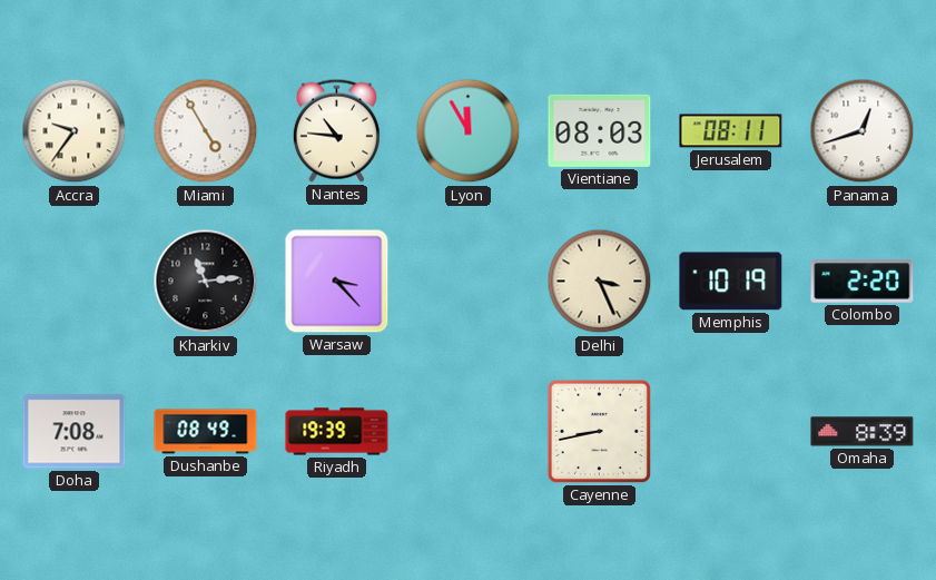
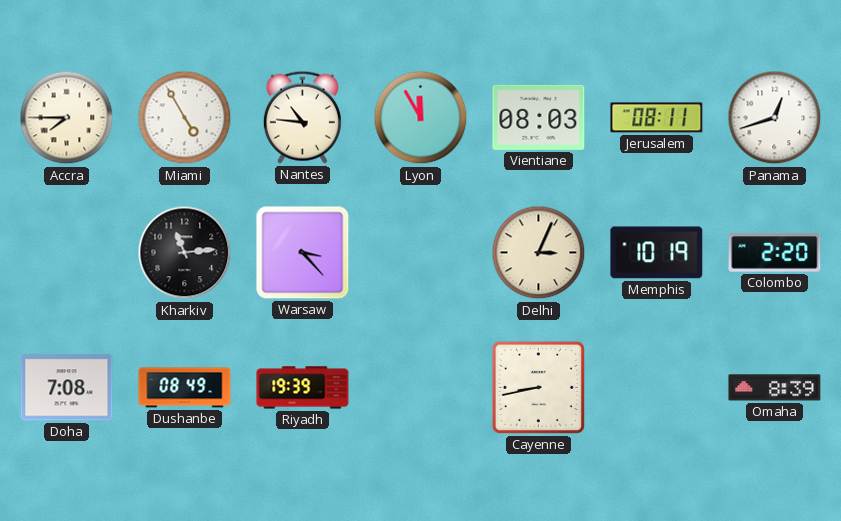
Accra: 9:36 -> 7:45 (67, 118)
Delhi: 3:26 -> 3:04 (539, 253)
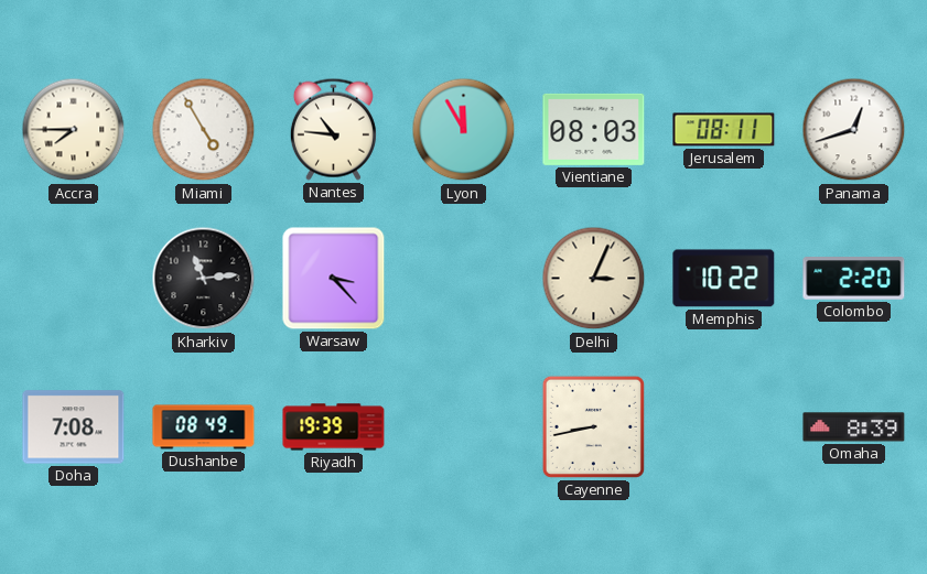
Memphis: 10:19 -> 10:22 (724, 279)
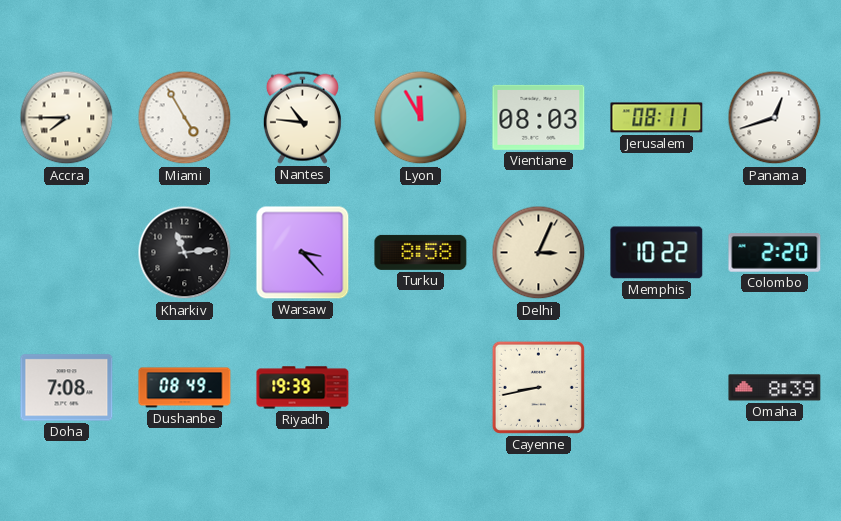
Turku: none -> 8:58 (421, 252)
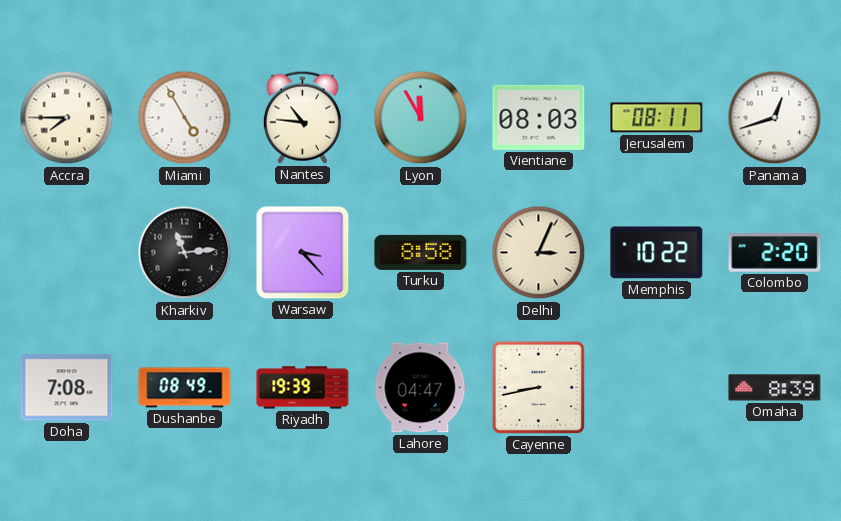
Lahore: none -> 04:47 (421, 388)
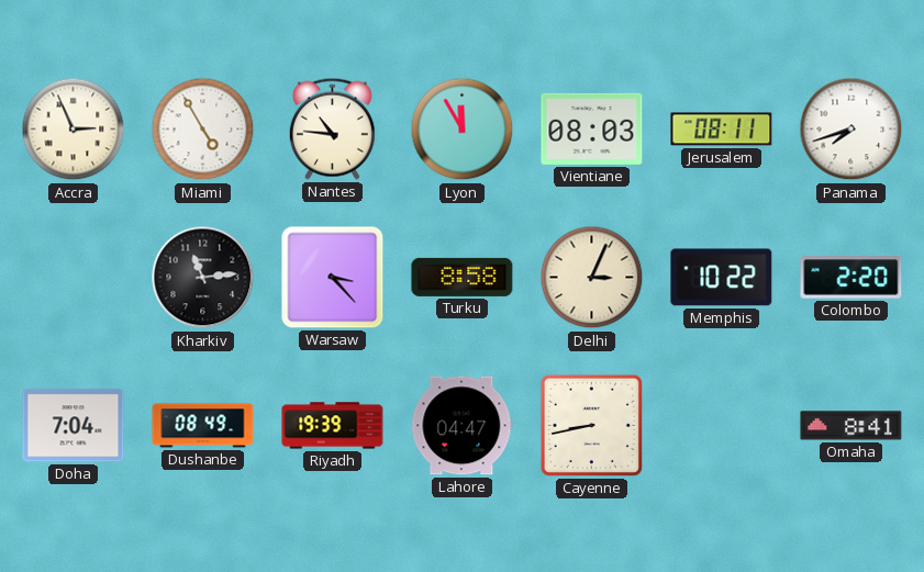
Accra: 7:45 -> 2:56 (74, 130)
Panama: 12:42 -> 7:42 (851, 130)
Doha: 7:08 -> 7:04 (74, 426)
Omaha: 8:39 -> 8:41 (851, 426)
